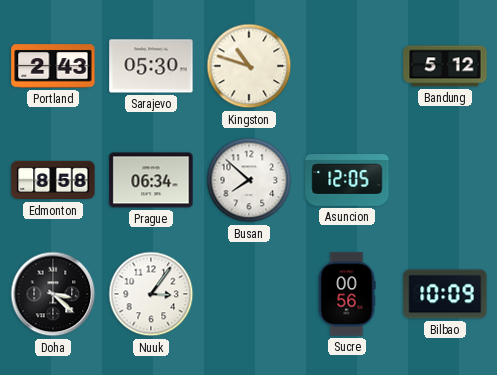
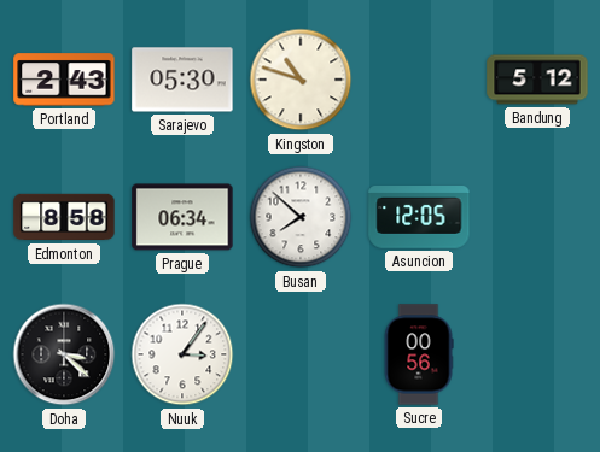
Bilbao: 10:09 -> none (445, 294)
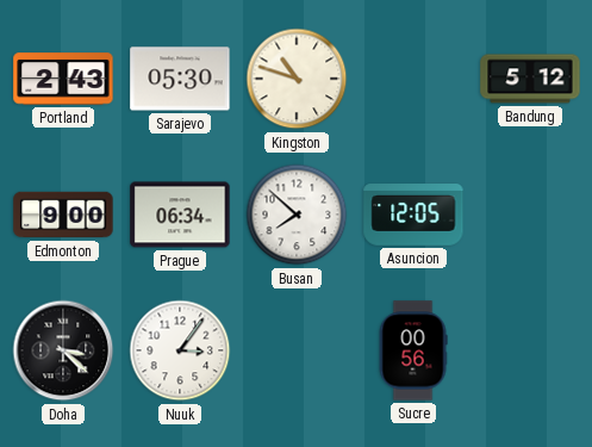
Edmonton: 8:58 -> 9:00 (63, 215)
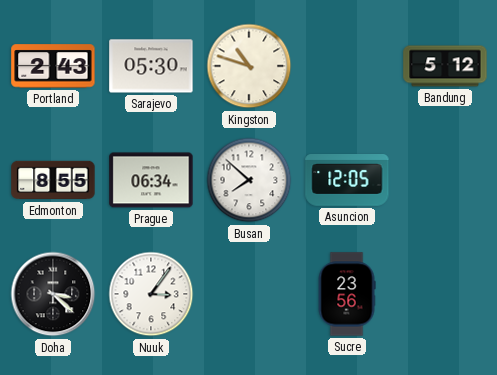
Edmonton: 9:00 -> 8:55 (53, 180)
Sucre: 00:56 -> 23:56 (347, 294)
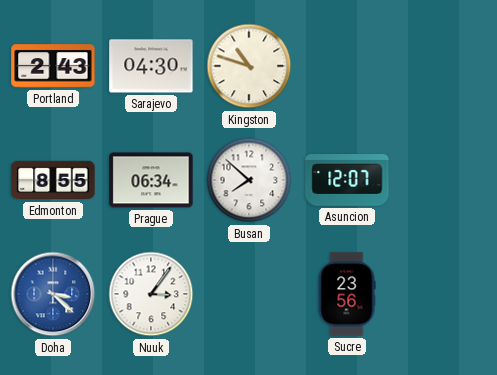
Sarajevo: 05:30 -> 04:30 (151, 66)
Bandung: 5:12 -> none (445, 66)
Asuncion: 12:05 -> 12:07 (347, 181)
Doha dial: black -> blue (53, 294)
